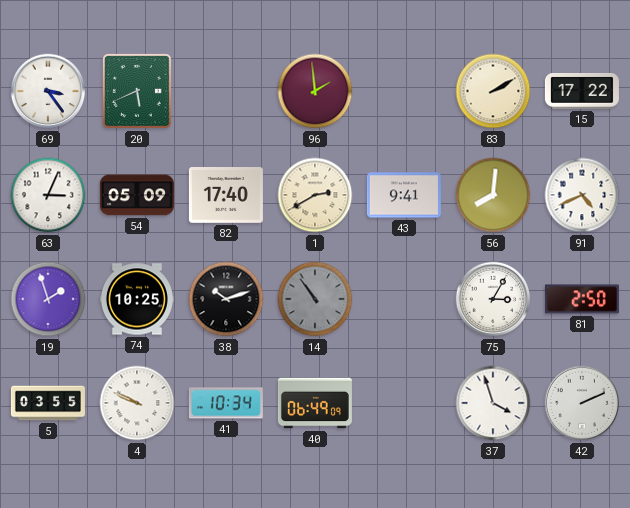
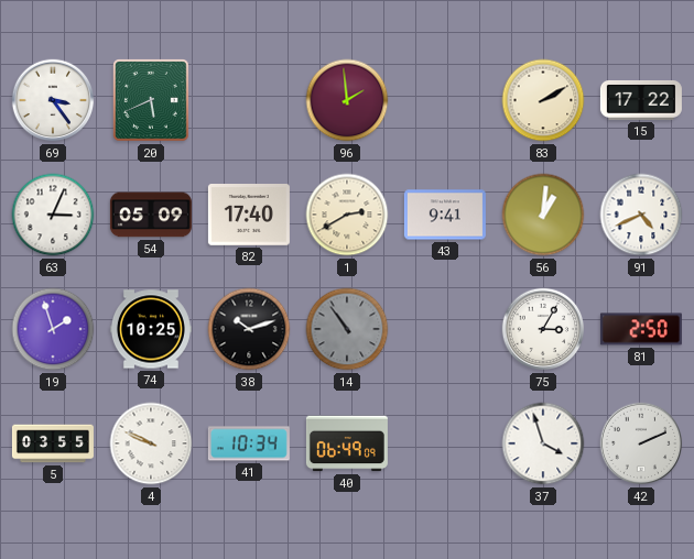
56: 8:01 -> 1:01 (543, 215)
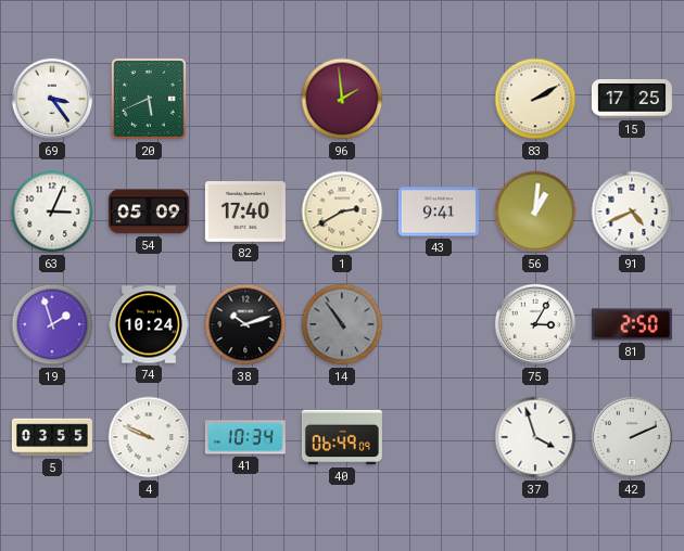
15: 17:22 -> 17:25 (632, 100)
74: 10:25 -> 10:24 (149, 324)
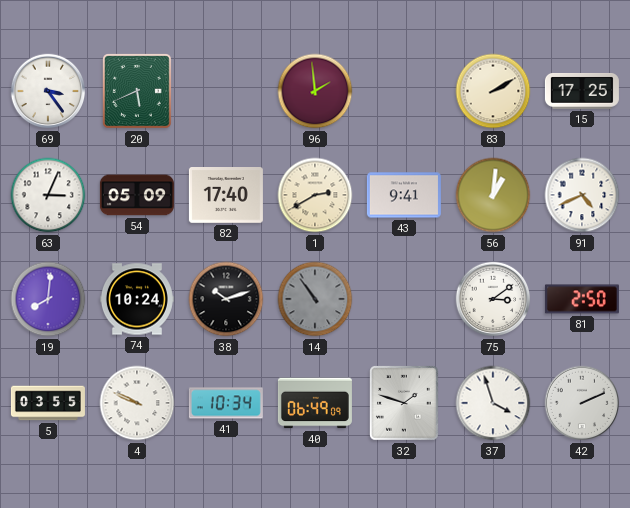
19: 1:57 -> 8:01 (48, 299)
75: 3:05 -> 3:09 (493, 299)
32: none -> 1:48 (405, 404)
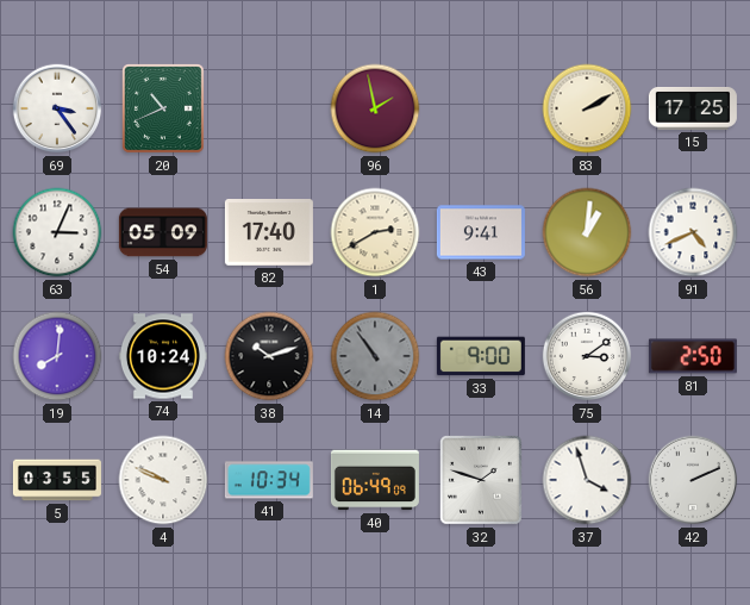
20: 5:41 -> 10:41 (164, 110)
96: 1:59 -> 1:58 (375, 108)
33: none -> 9:00 (481, 356)
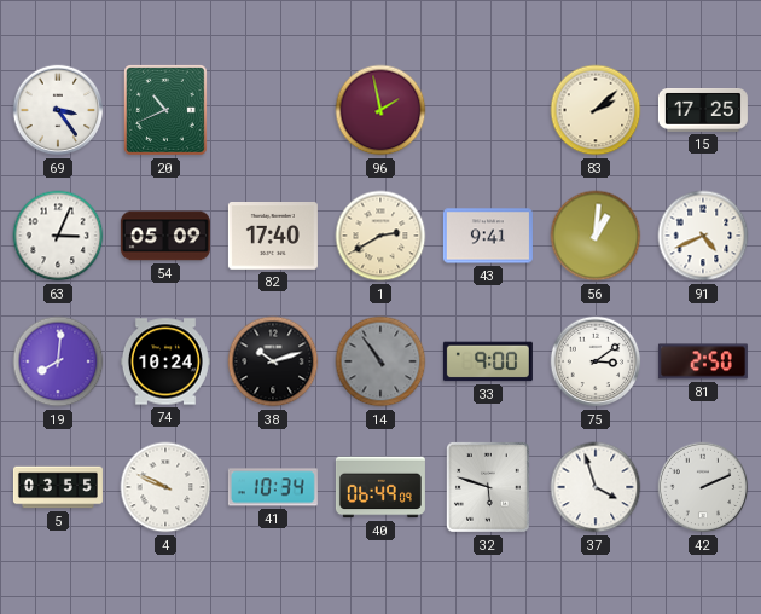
83: 2:10 -> 2:08 (596, 110)
32: 1:48 -> 5:48 (489, 488)
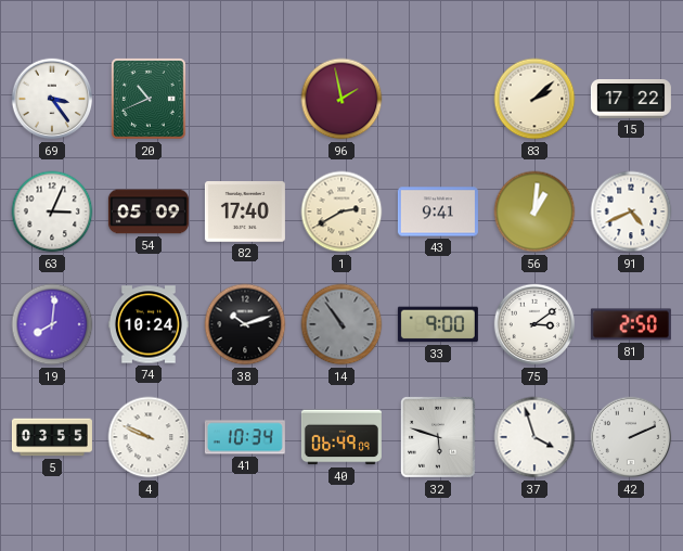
15: 17:25 -> 17:22 (631, 100)
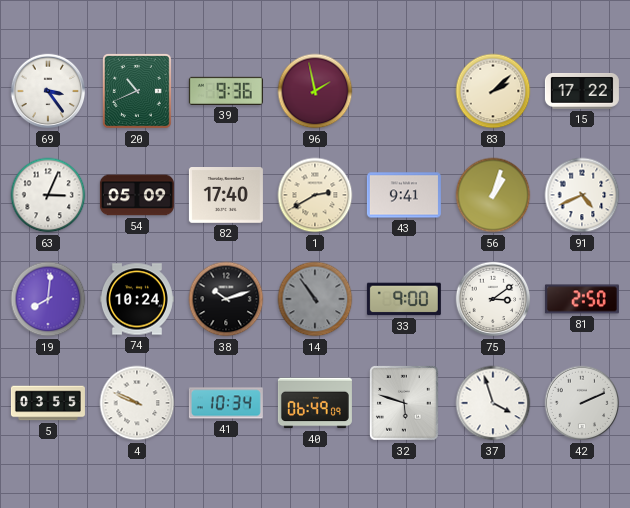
39: none -> 9:36 (226, 91)
56: 1:01 -> 1:03 (493, 195)
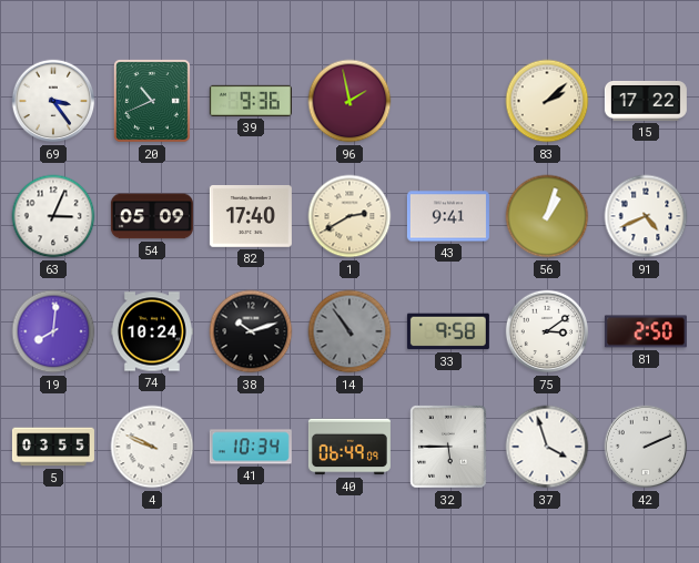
33: 9:00 -> 9:58 (448, 331)
32: 5:48 -> 5:45 (449, 448)
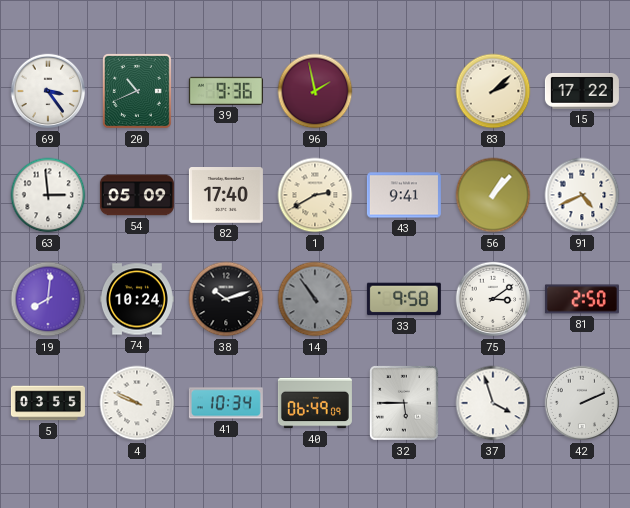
63: 3:04 -> 2:59 (48, 195)
56: 1:03 -> 1:07 (493, 195)
